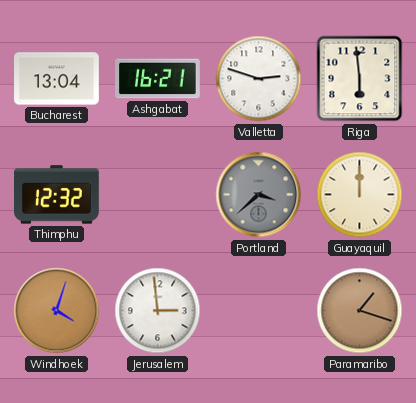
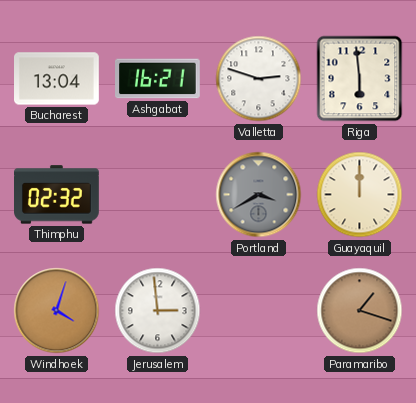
Thimphu: 12:32 -> 02:32 (57, 195)
Portland: 3:38 -> 3:40 (259, 195)
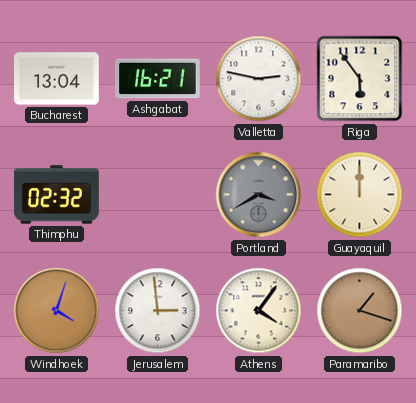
Valletta: 2:48 -> 2:47 (259, 79)
Riga: 5:59 -> 5:54 (360, 79)
Athens: none -> 4:06 (259, 311)
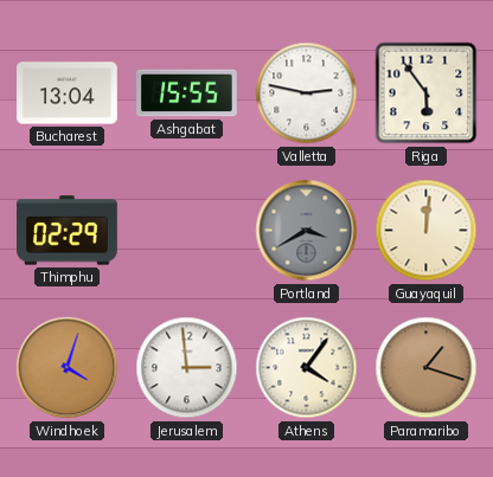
Ashgabat: 16:21 -> 15:55 (187, 94)
Thimphu: 02:32 -> 02:29 (68, 231)
Guayaquil: 12:00 -> 12:01 (427, 231)
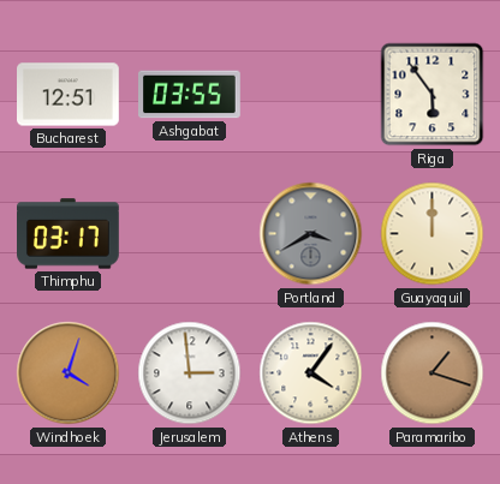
Bucharest: 13:04 -> 12:51 (69, 95)
Ashgabat: 15:55 -> 03:55 (190, 95)
Valletta: 2:47 -> none (307, 94)
Thimphu: 02:29 -> 03:17 (69, 234)
Guayaquil: 12:01 -> 12:00 (433, 234)
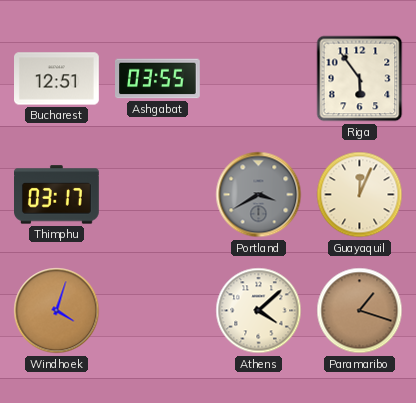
Guayaquil: 12:00 -> 12:04 (360, 195)
Jerusalem: 2:59 -> none (190, 374)
Athens: 4:06 -> 4:08 (259, 311)
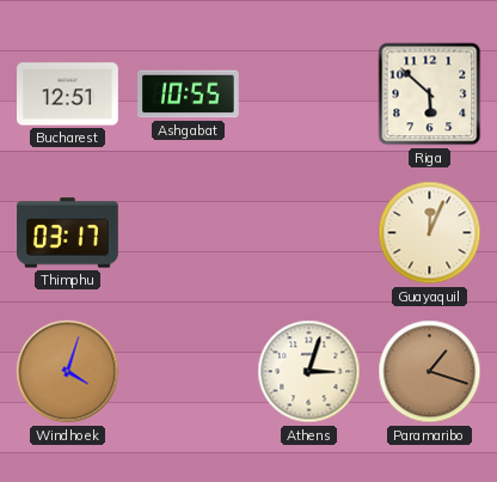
Ashgabat: 03:55 -> 10:55 (189, 94)
Riga: 5:54 -> 5:52 (430, 94)
Portland: 3:40 -> none (259, 195)
Athens: 4:08 -> 3:03 (309, 372)
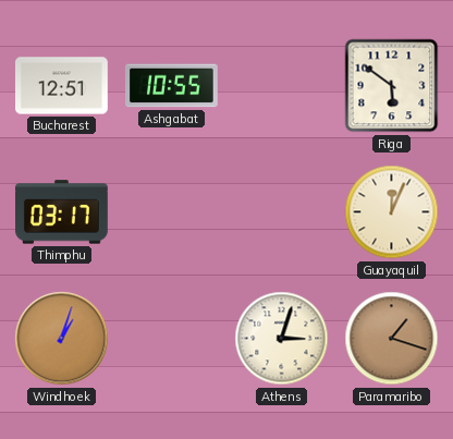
Riga: 5:52 -> 5:51 (392, 86)
Windhoek: 4:03 -> 1:03 (62, 339)
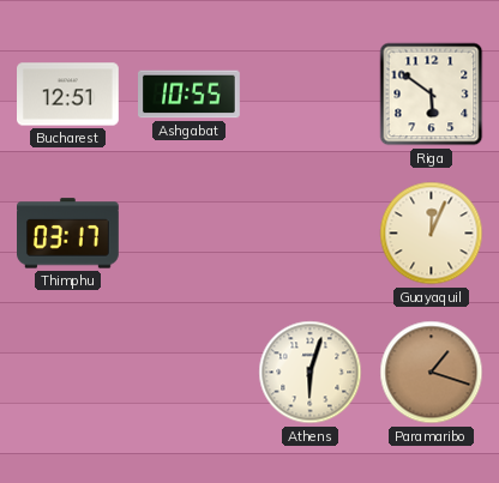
Windhoek: 1:03 -> none (62, 339)
Athens: 3:03 -> 6:03 (311, 373)
